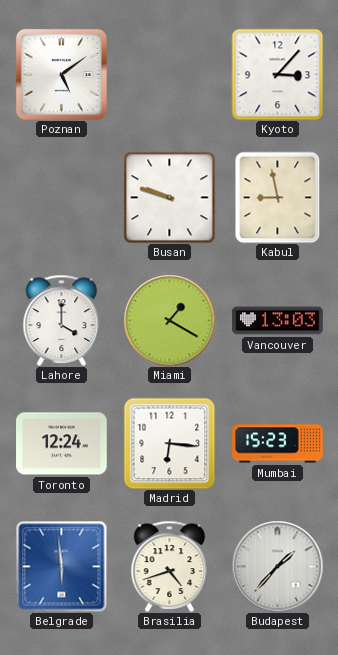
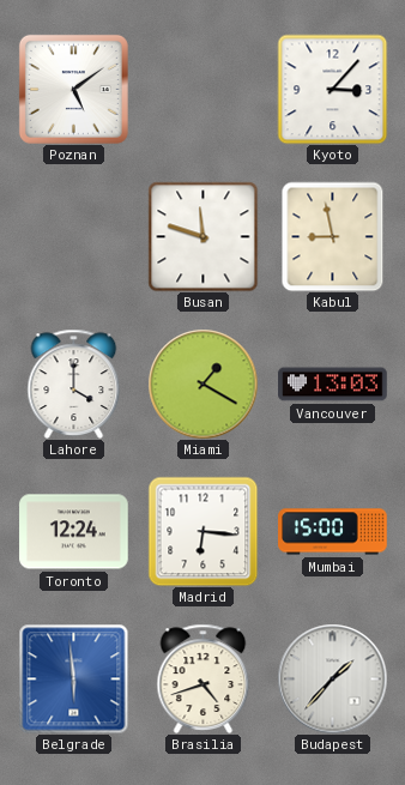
Busan: 9:48 -> 11:48 (202, 236)
Mumbai: 15:23 -> 15:00 (333, 532)
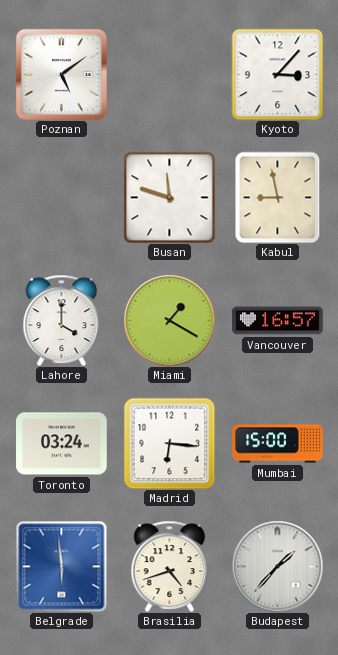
Vancouver: 13:03 -> 16:57 (278, 321)
Toronto: 12:24 -> 03:24 (62, 444)
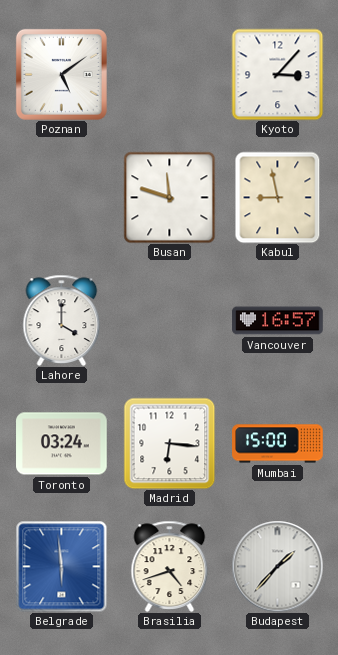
Miami: 1:20 -> none (169, 320)
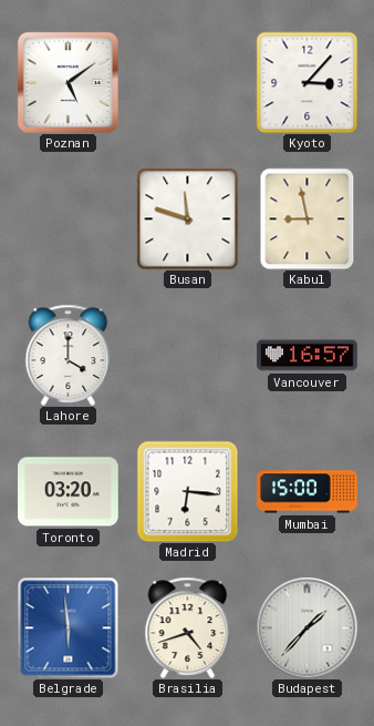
Toronto: 03:24 -> 03:20 (69, 492)
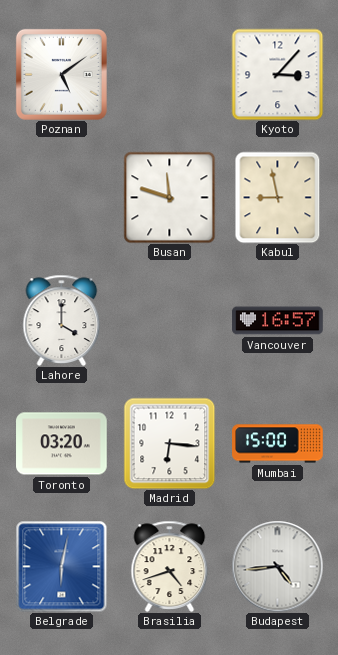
Belgrade: 5:59 -> 6:02 (61, 566)
Budapest: 1:37 -> 4:44 (277, 566)
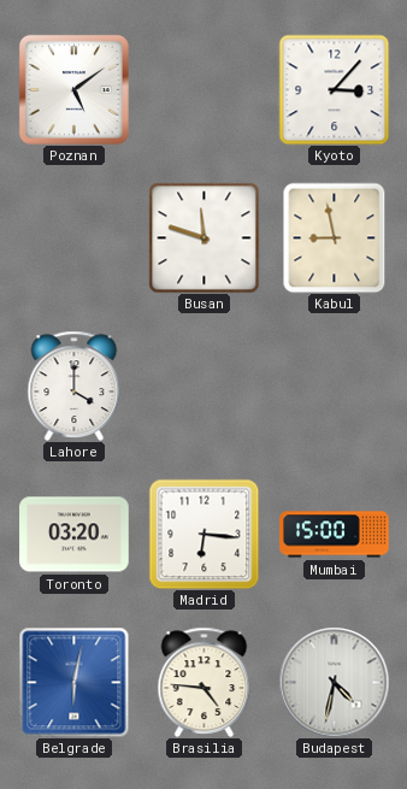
Vancouver: 16:57 -> none (278, 321)
Brasilia: 4:42 -> 4:46 (205, 682)
Budapest: 4:44 -> 4:32 (334, 682)
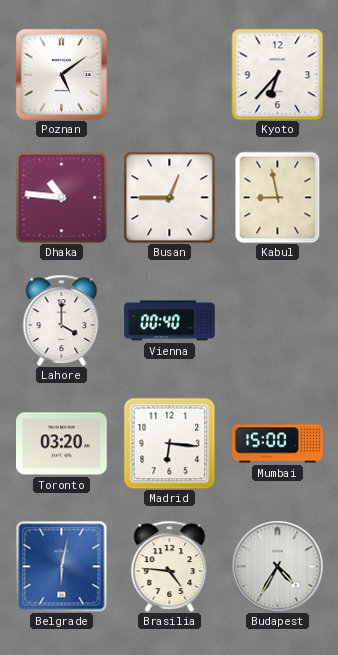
Kyoto: 3:07 -> 6:37 (277, 74)
Dhaka: none -> 10:46 (61, 197)
Busan: 11:48 -> 12:45 (169, 197)
Vienna: none -> 00:40 (170, 321)
Budapest: 4:32 -> 4:35 (277, 566)
